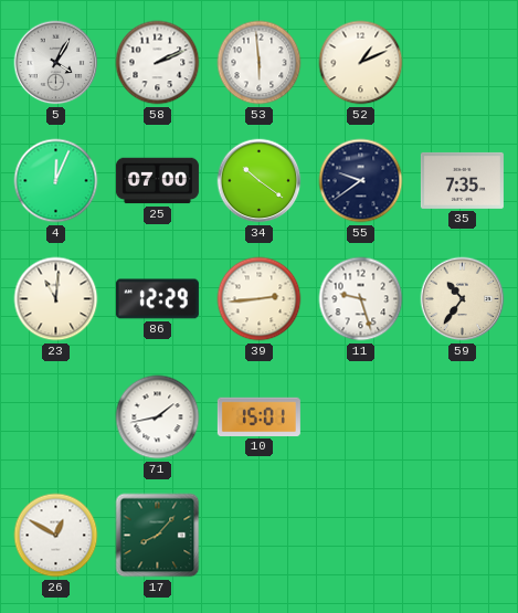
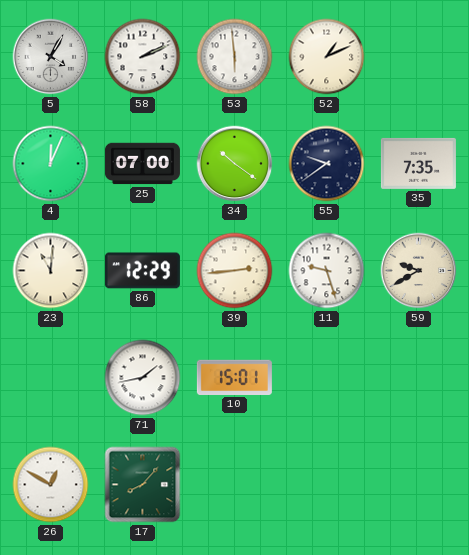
59: 10:36 -> 9:40 (419, 271)
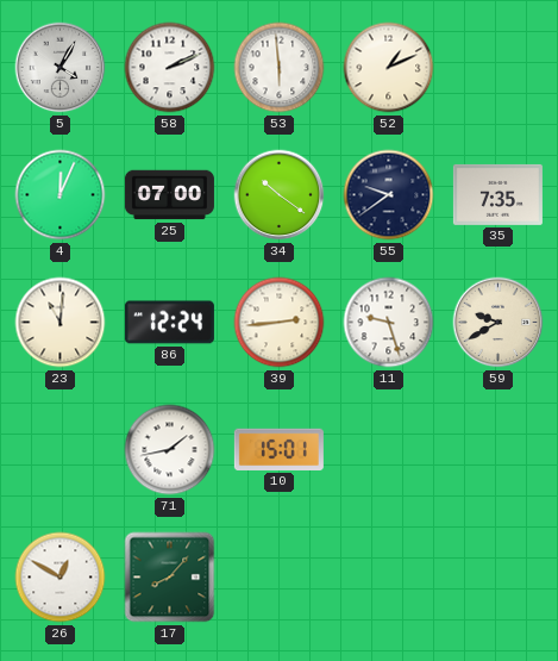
86: 12:29 -> 12:24 (169, 323)
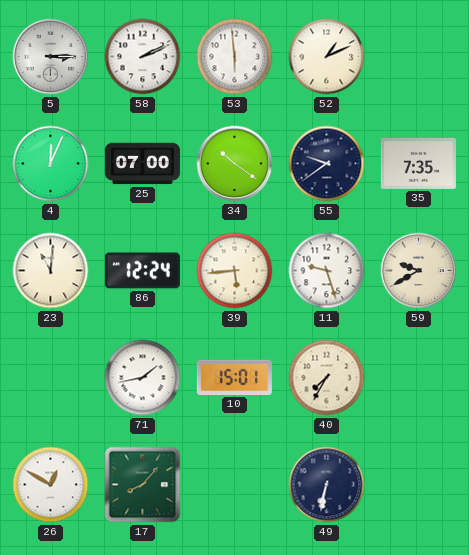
5: 4:05 -> 3:15 (51, 57)
39: 2:44 -> 5:44 (235, 271)
40: none -> 7:35 (327, 378)
49: none -> 6:32 (327, 485)
